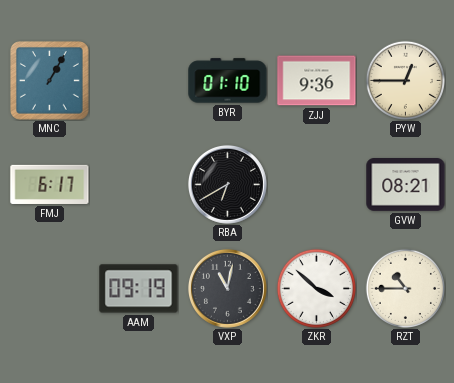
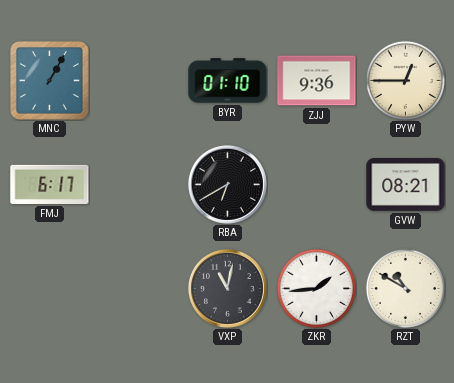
AAM: 09:19 -> none (139, 289)
ZKR: 3:52 -> 1:44 (316, 288)
RZT: 10:45 -> 10:50 (405, 288)
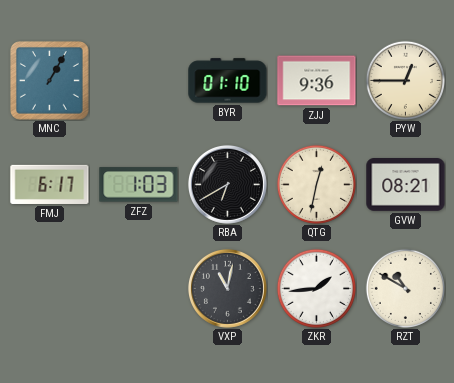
ZFZ: none -> 1:03 (139, 185)
QTG: none -> 12:32 (316, 184)
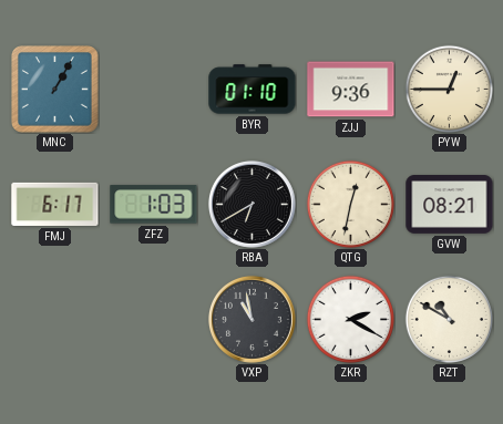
VXP: 11:02 -> 10:58 (251, 319)
ZKR: 1:44 -> 2:20 (350, 319)
